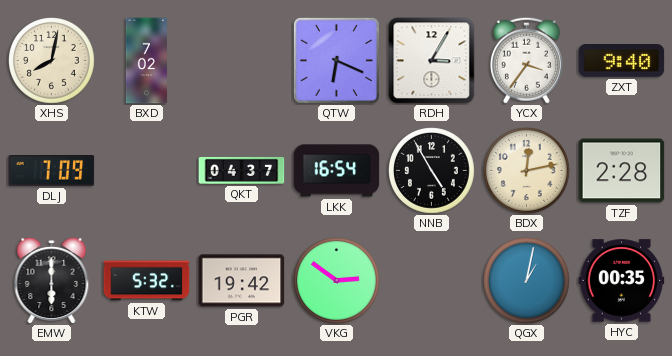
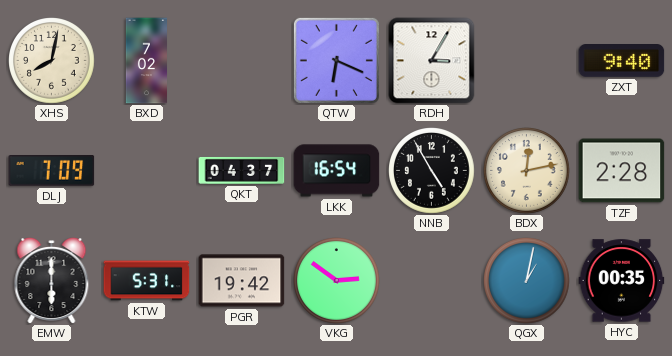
YCX: 3:36 -> none (526, 60)
KTW: 5:32 -> 5:31 (147, 281)
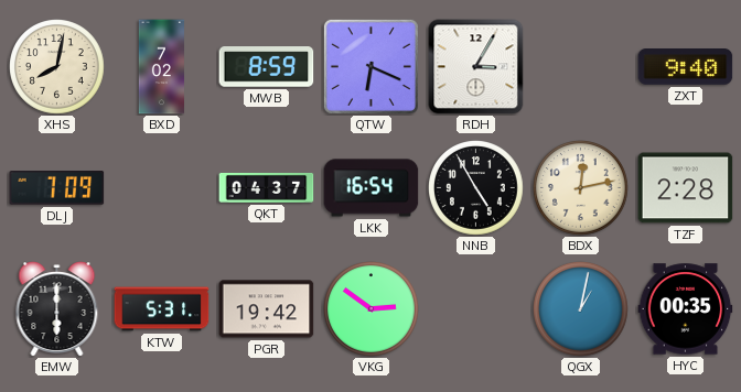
MWB: none -> 8:59 (267, 67)
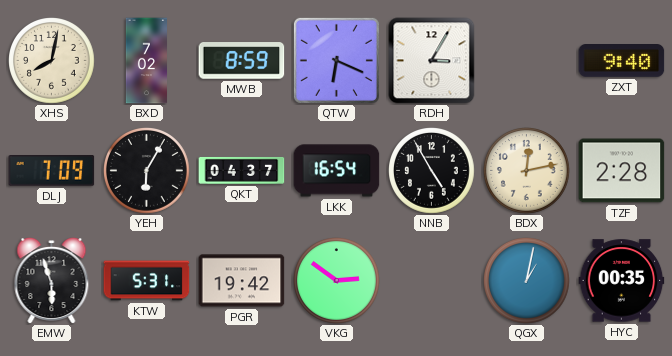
YEH: none -> 6:05 (147, 171)
EMW: 6:00 -> 5:57 (52, 281)
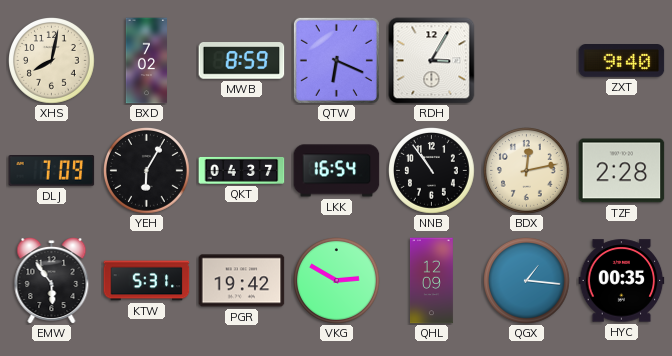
NNB: 4:55 -> 10:54 (432, 171)
EMW: 5:57 -> 5:54 (52, 281)
VKG: 2:51 -> 2:50 (337, 281)
QHL: none -> 12:09 (432, 281)
QGX: 1:02 -> 1:16 (527, 281)
